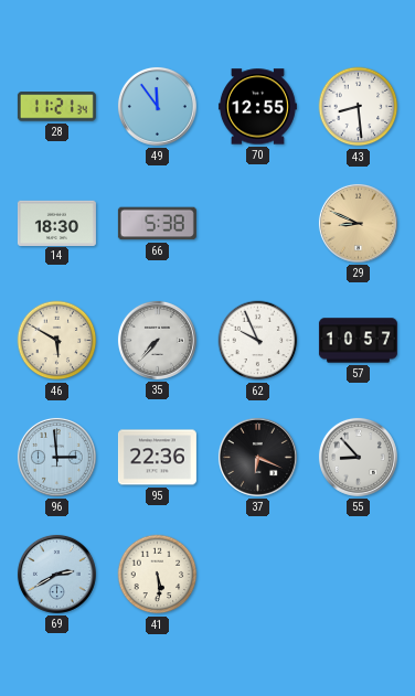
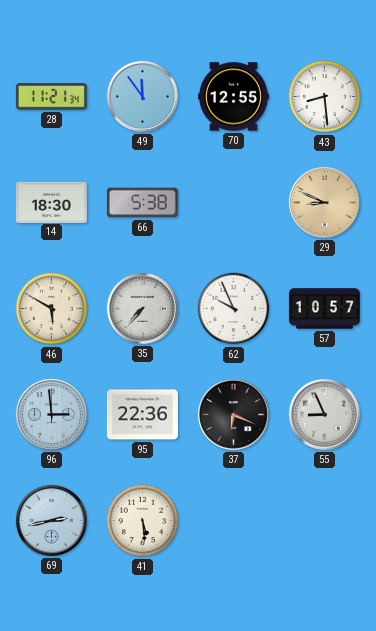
55: 8:53 -> 8:56 (324, 414)
69: 2:40 -> 2:43 (51, 520)
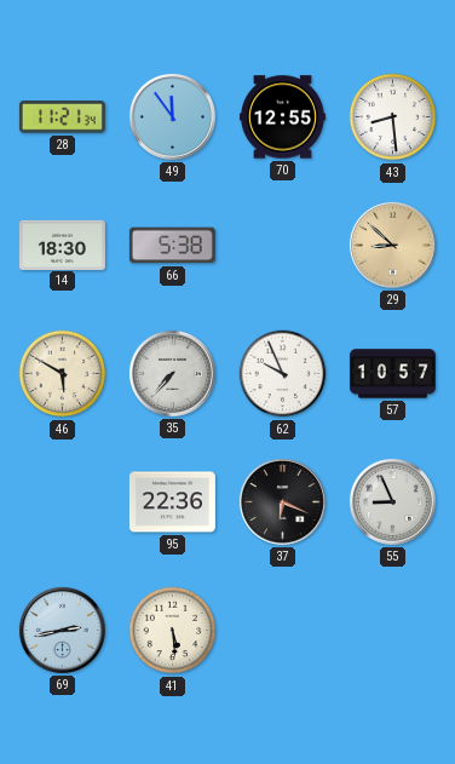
29: 8:49 -> 8:52 (392, 245)
96: 2:59 -> none (51, 414)
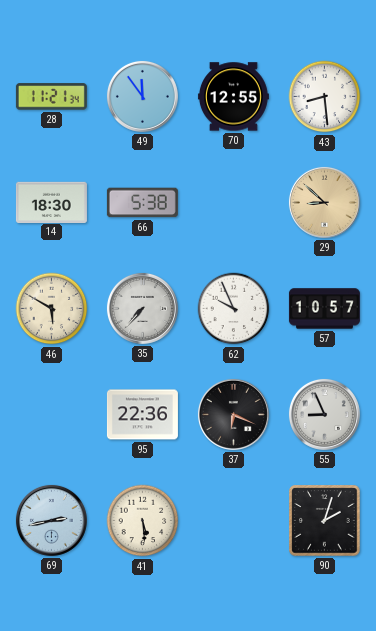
90: none -> 2:03 (325, 521)
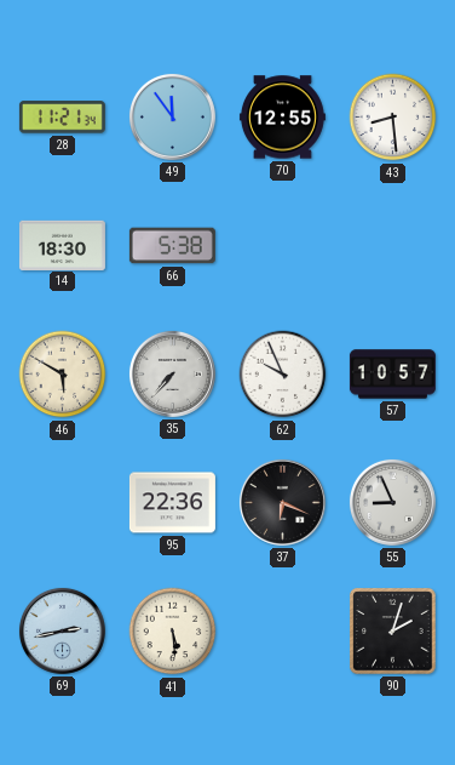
29: 8:52 -> none (324, 202)
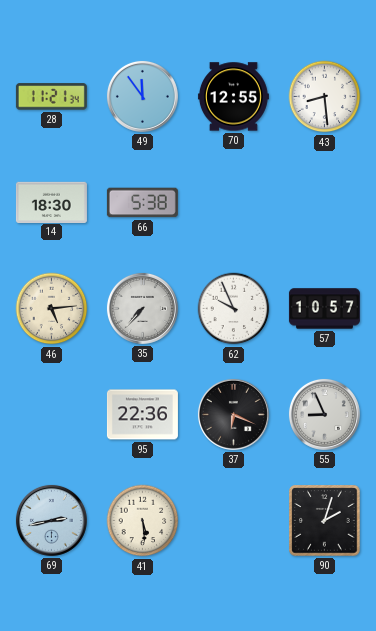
46: 5:50 -> 5:14 (52, 309)
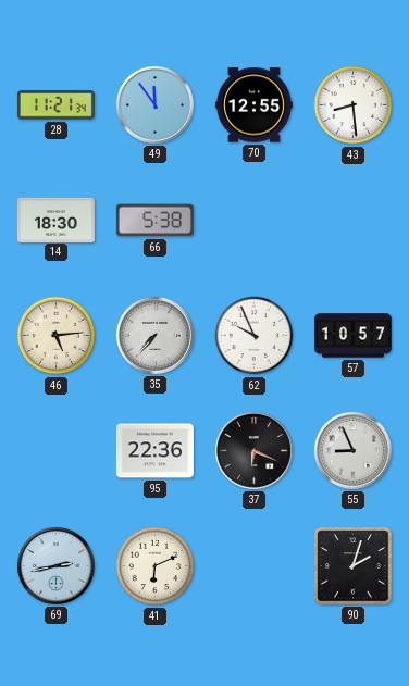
41: 5:29 -> 6:11 (156, 566)
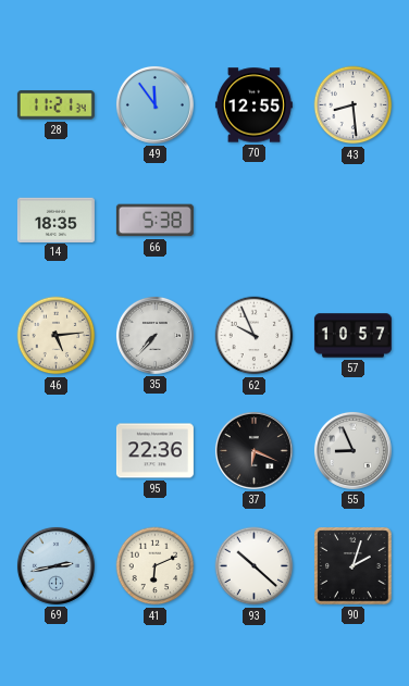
14: 18:30 -> 18:35 (55, 220)
93: none -> 10:22 (255, 566)
